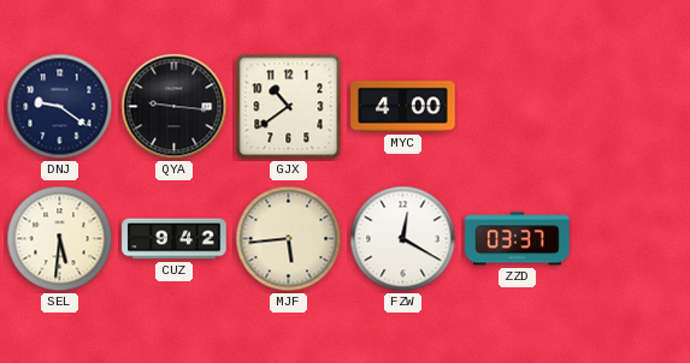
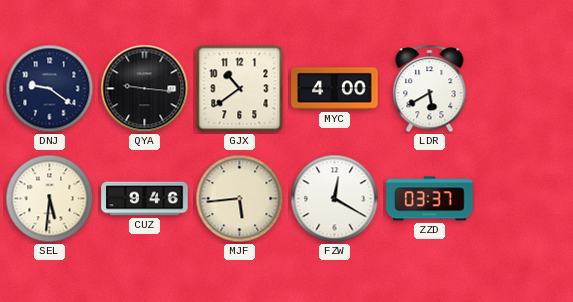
LDR: none -> 5:40 (430, 89)
CUZ: 9:42 -> 9:46 (145, 199)
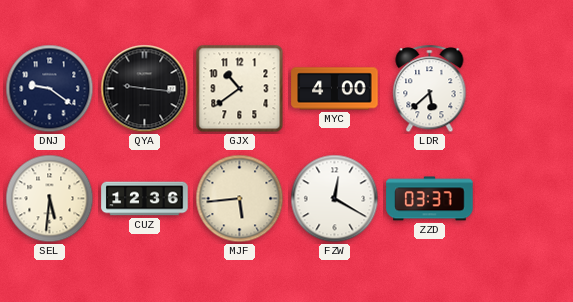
LDR: 5:40 -> 5:38 (430, 89)
CUZ: 9:46 -> 12:36 (145, 199)
